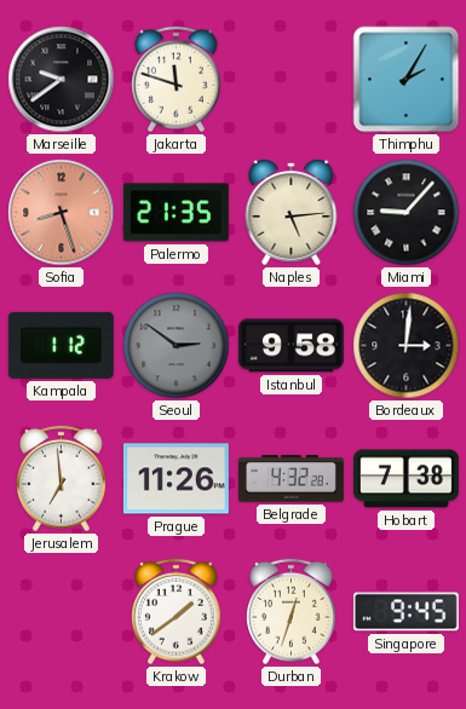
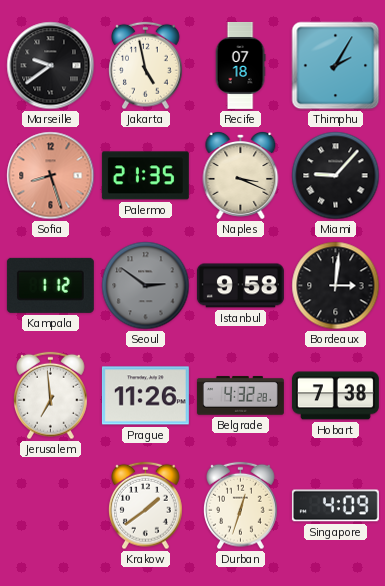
Jakarta: 11:48 -> 4:58 (146, 66)
Recife: none -> 07:18 (240, 65)
Naples: 5:14 -> 3:19 (241, 175)
Singapore: 9:45 -> 4:09 (335, 506)
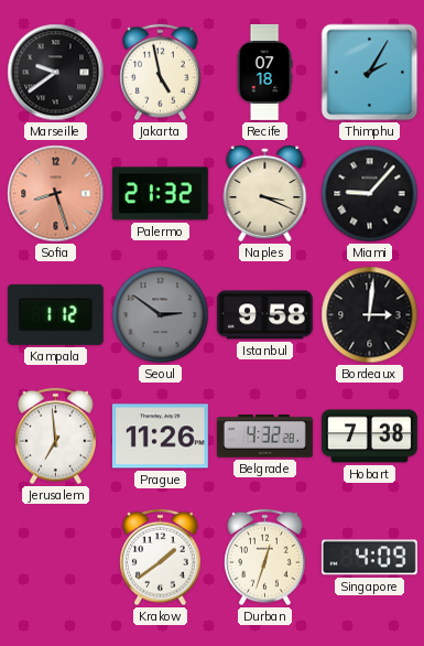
Palermo: 21:35 -> 21:32 (160, 194)
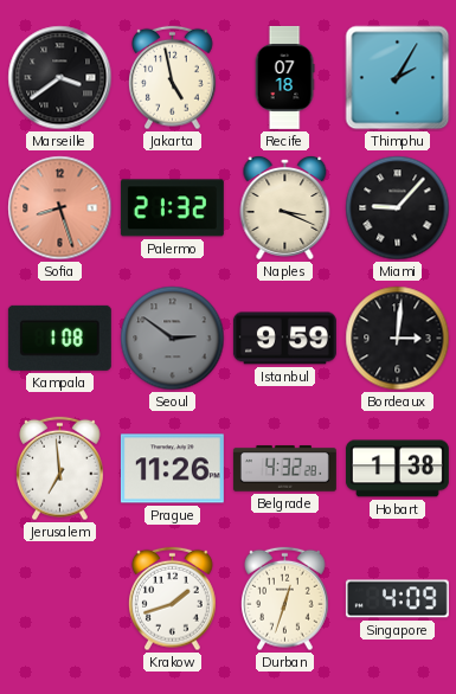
Marseille: 9:39 -> 3:39 (60, 78)
Kampala: 1:12 -> 1:08 (59, 338)
Istanbul: 9:58 -> 9:59 (284, 339)
Hobart: 7:38 -> 1:38 (397, 469)
Krakow: 1:39 -> 1:42 (173, 599)
